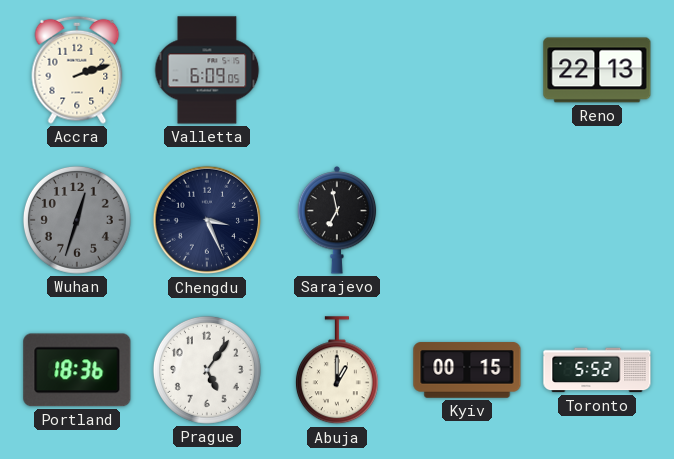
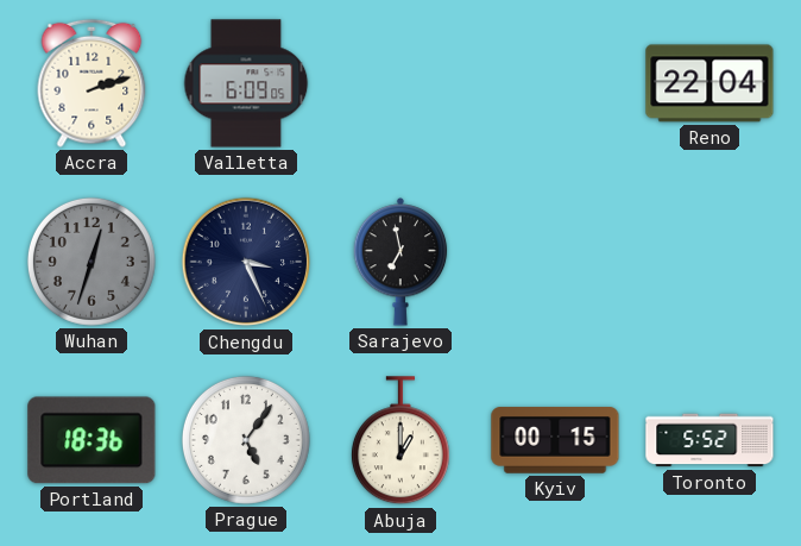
Reno: 22:13 -> 22:04 (709, 83)
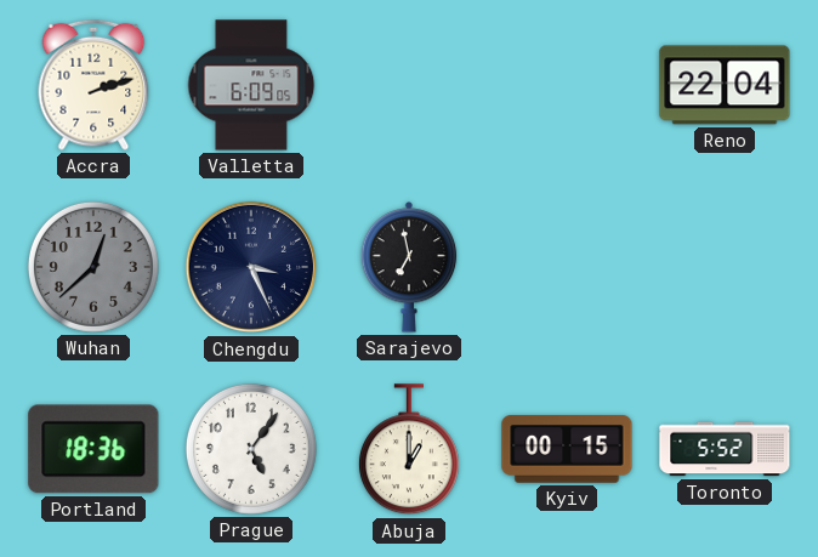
Wuhan: 12:33 -> 12:38 (93, 267)
